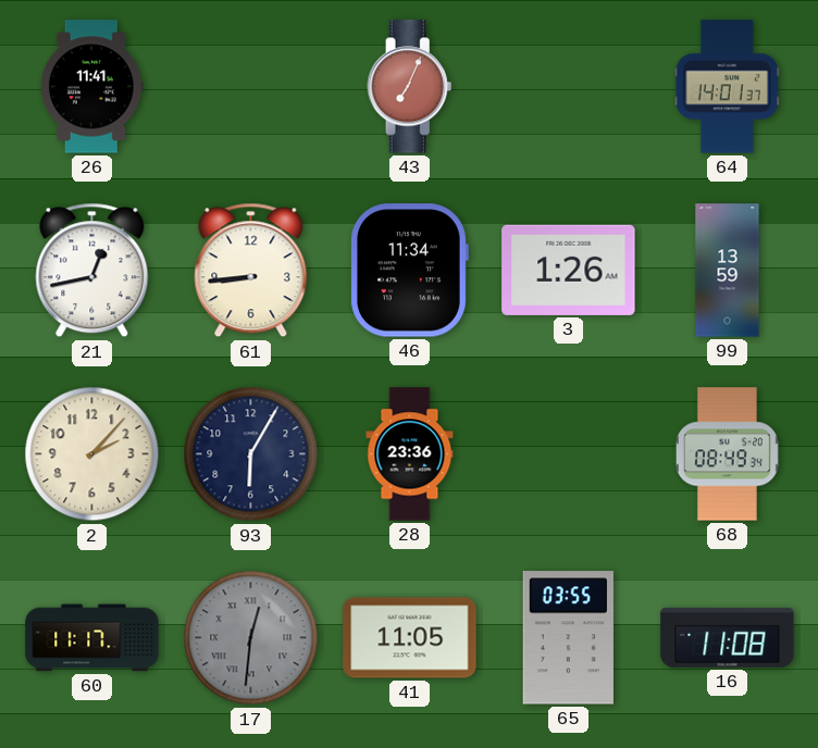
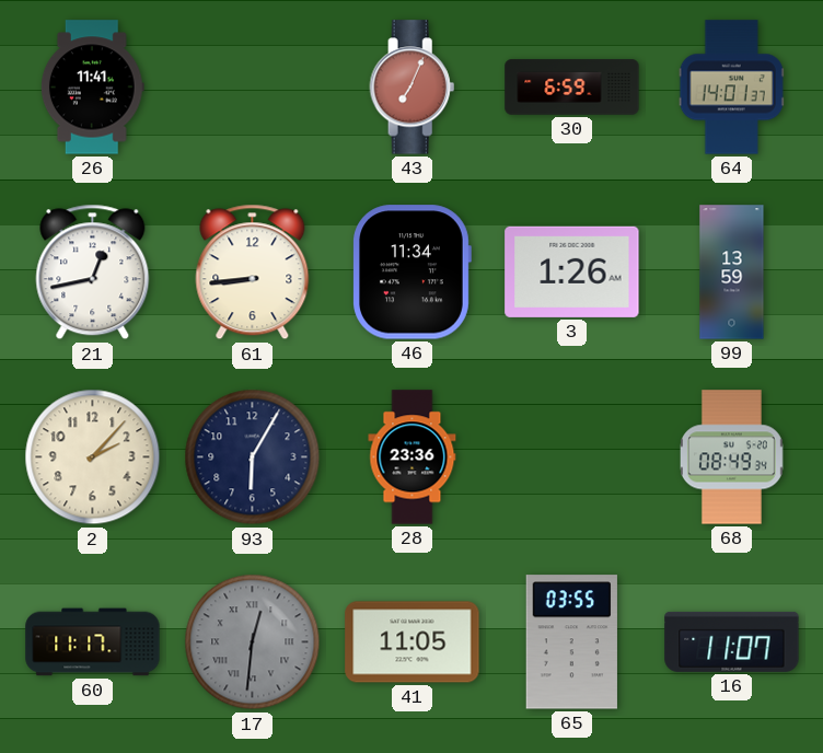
30: none -> 6:59 (572, 88)
16: 11:08 -> 11:07 (732, 641)
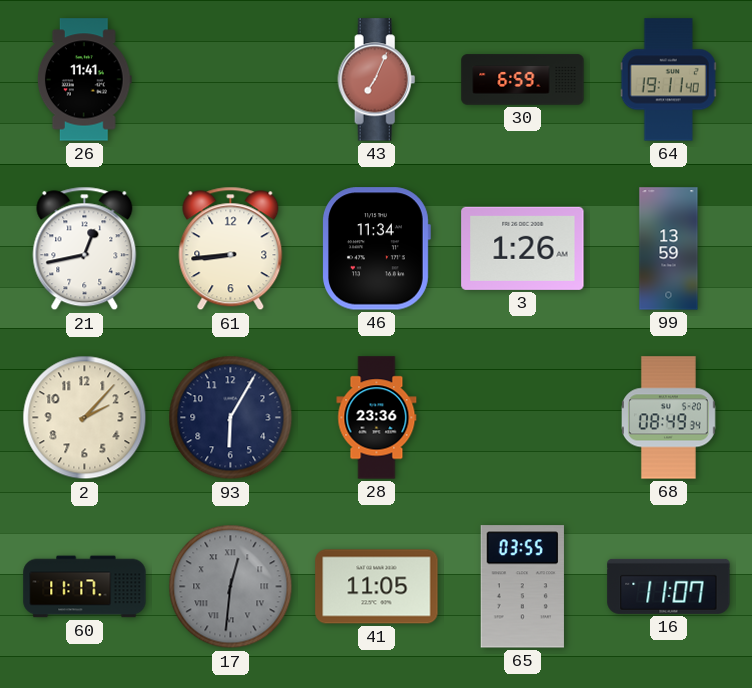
64: 14:01 -> 19:11 (668, 80)
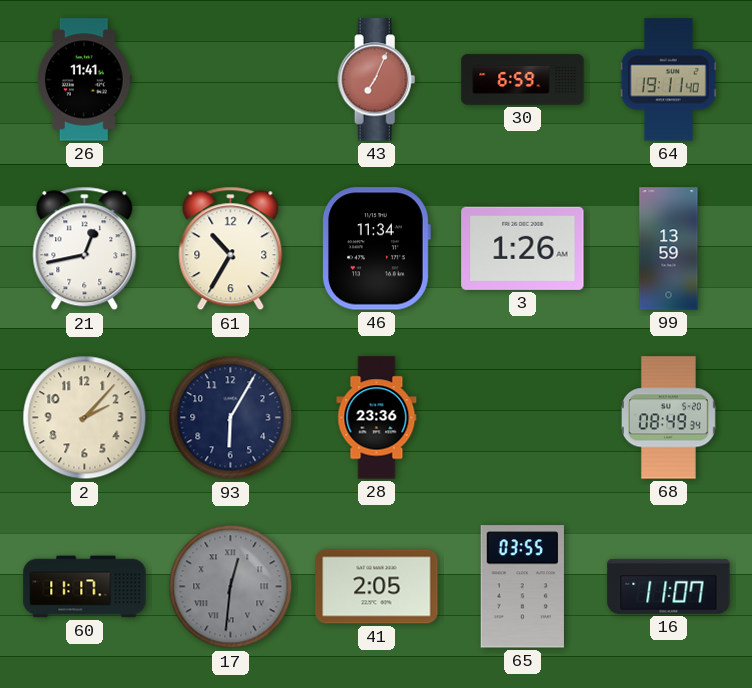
61: 8:44 -> 10:35 (231, 249)
41: 11:05 -> 2:05 (377, 587)
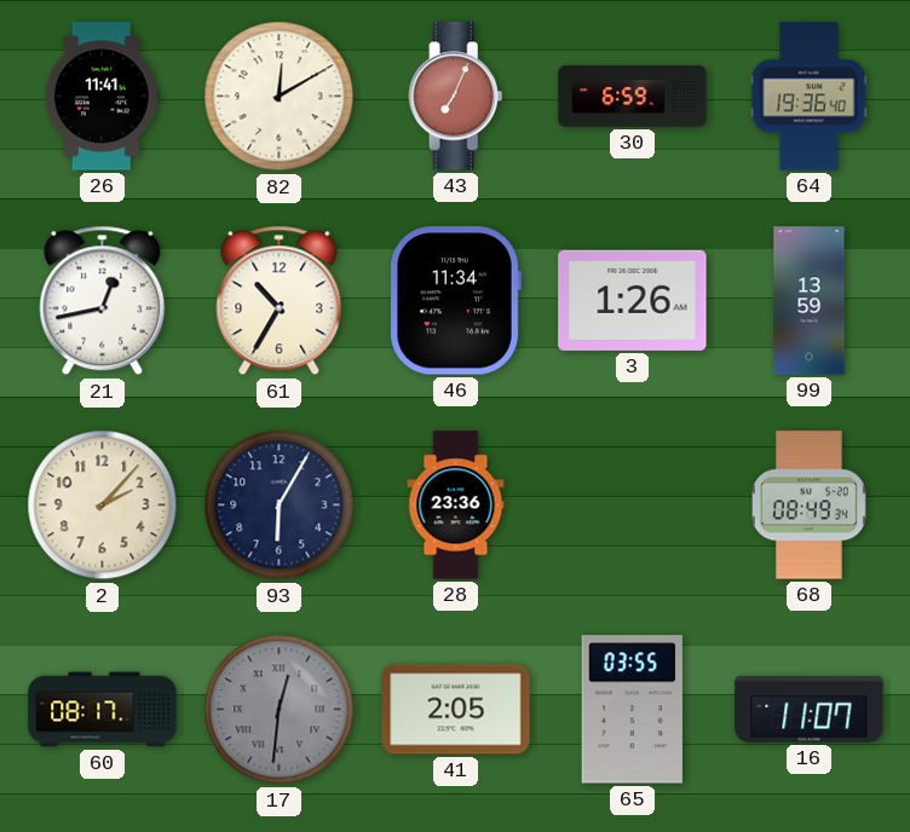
82: none -> 12:10 (280, 97)
64: 19:11 -> 19:36 (808, 97)
60: 11:17 -> 08:17 (103, 710)
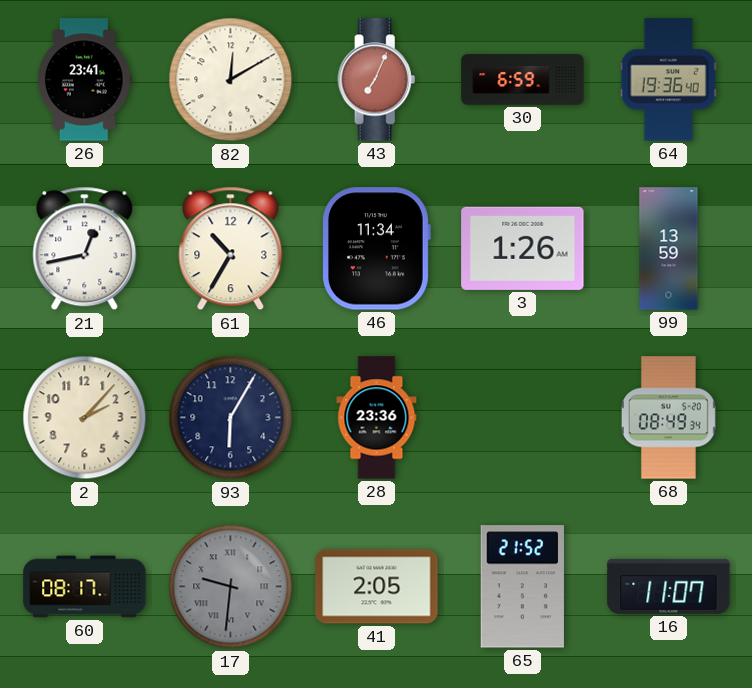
26: 11:41 -> 23:41 (84, 80)
17: 12:31 -> 9:31 (231, 587)
65: 03:55 -> 21:52 (522, 587)
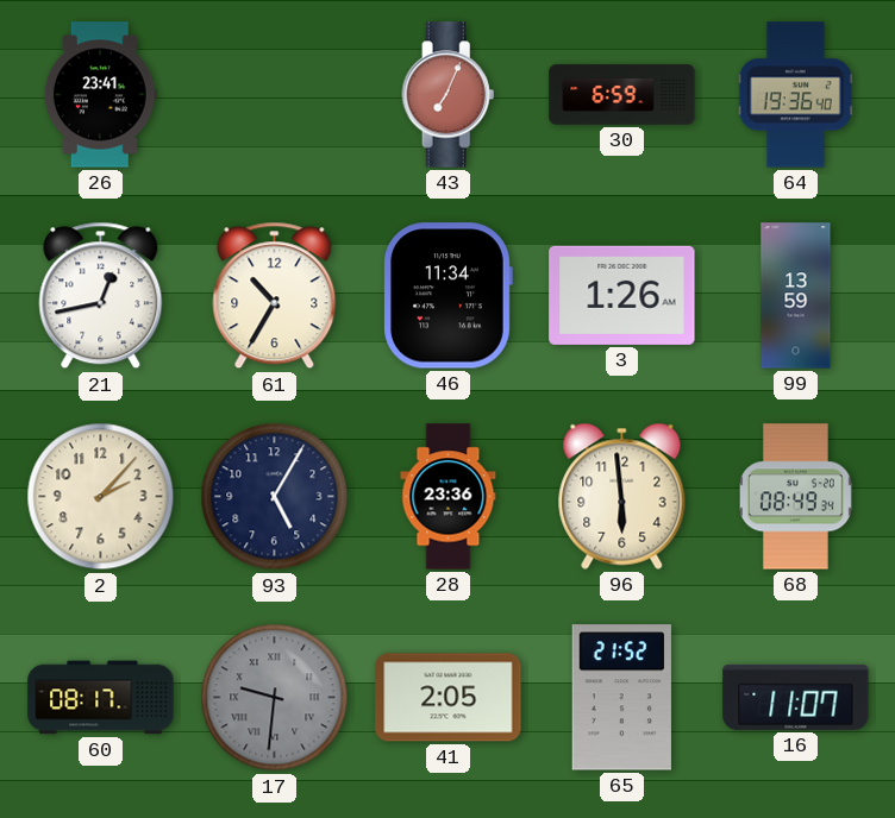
82: 12:10 -> none (231, 80)
93: 6:05 -> 5:05 (275, 497)
96: none -> 5:59 (622, 496)
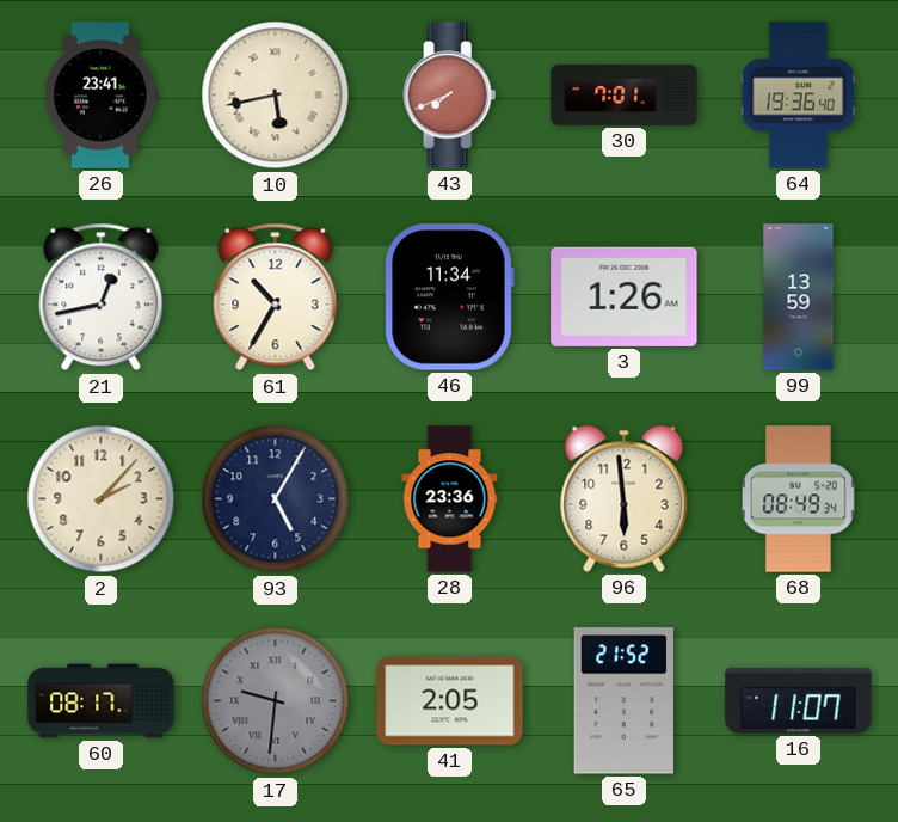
10: none -> 5:43 (276, 96)
43: 7:04 -> 7:41 (450, 96)
30: 6:59 -> 7:01 (625, 96)
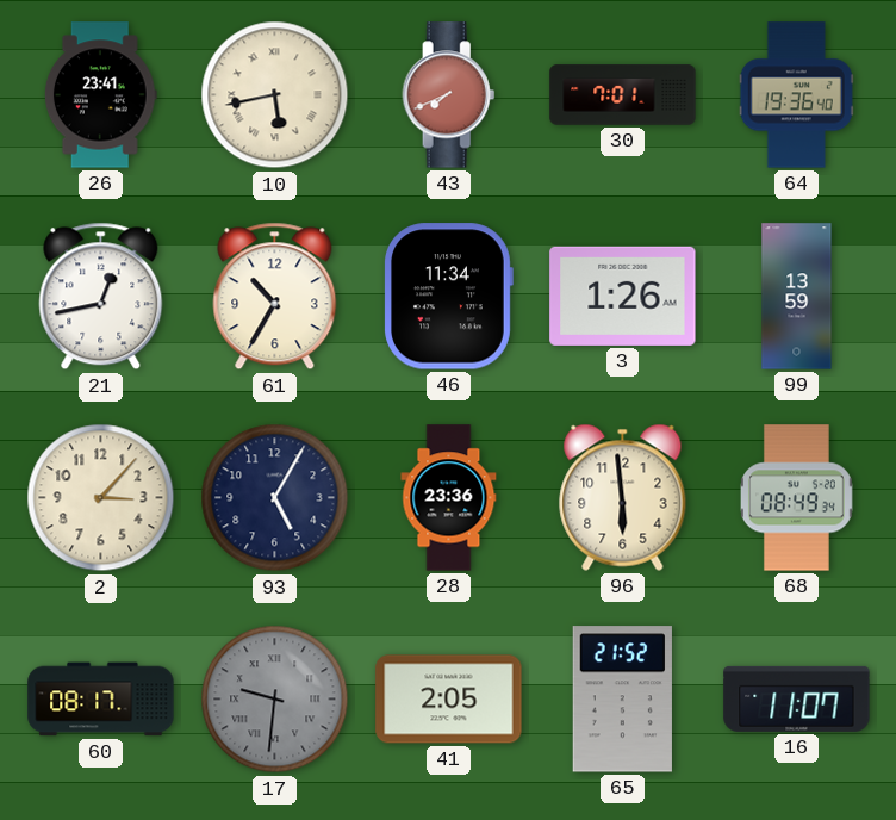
2: 2:07 -> 3:07 (101, 498)
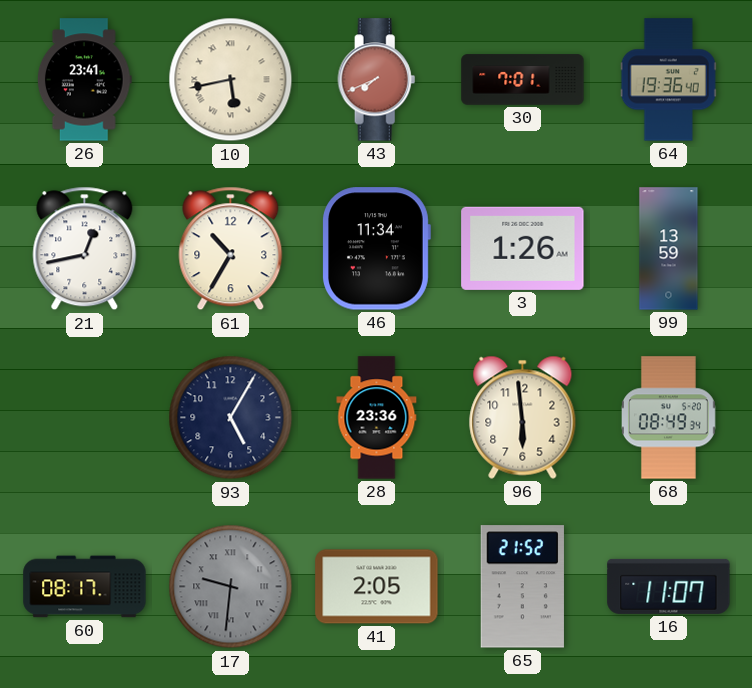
2: 3:07 -> none (101, 498)
